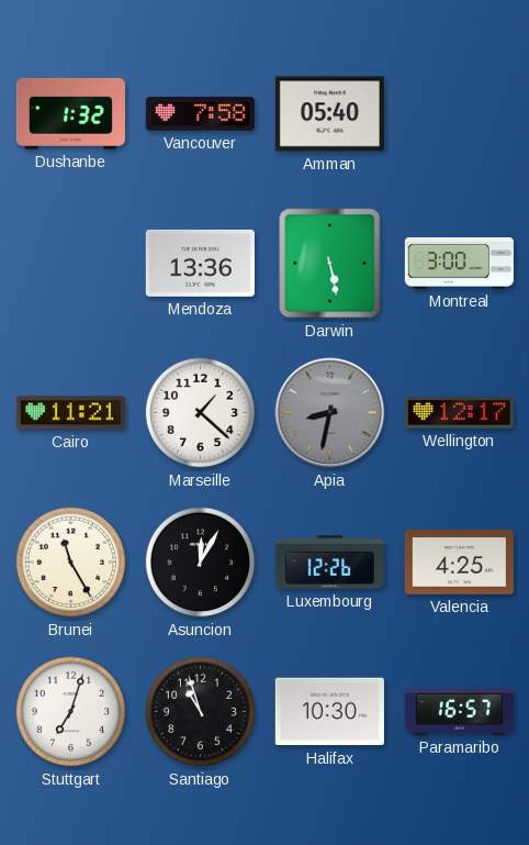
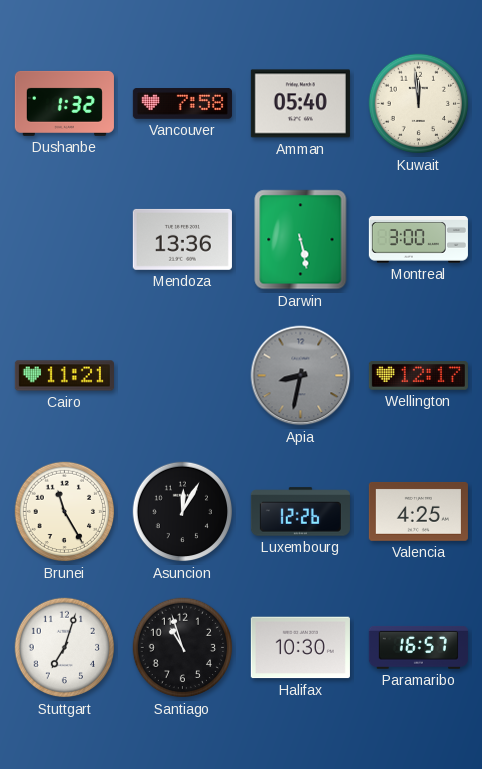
Kuwait: none -> 11:59 (419, 104)
Marseille: 1:22 -> none (201, 413)
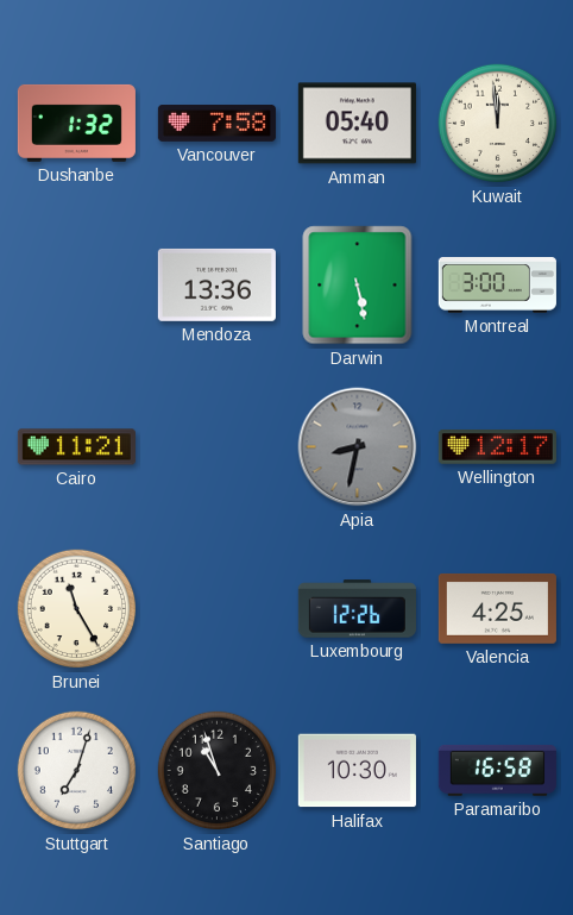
Asuncion: 12:05 -> none (183, 512)
Paramaribo: 16:57 -> 16:58 (497, 770)
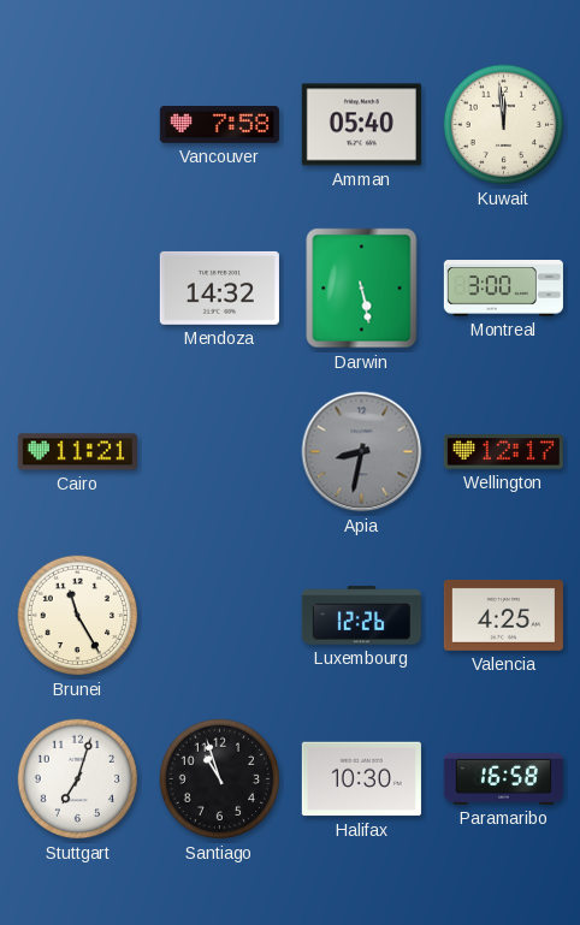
Dushanbe: 1:32 -> none (76, 123)
Mendoza: 13:36 -> 14:32 (219, 287)
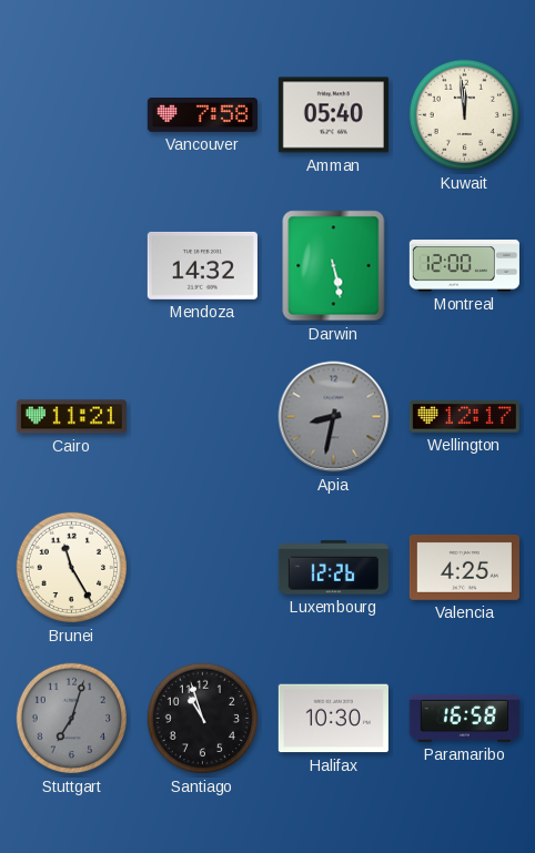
Montreal: 3:00 -> 12:00 (464, 266)
Stuttgart dial: white -> grey (72, 719)
